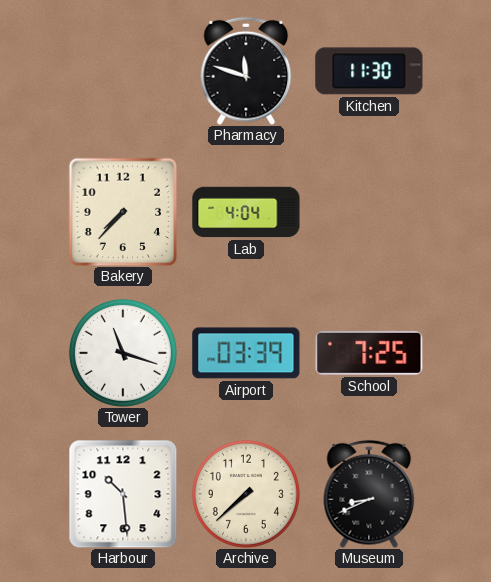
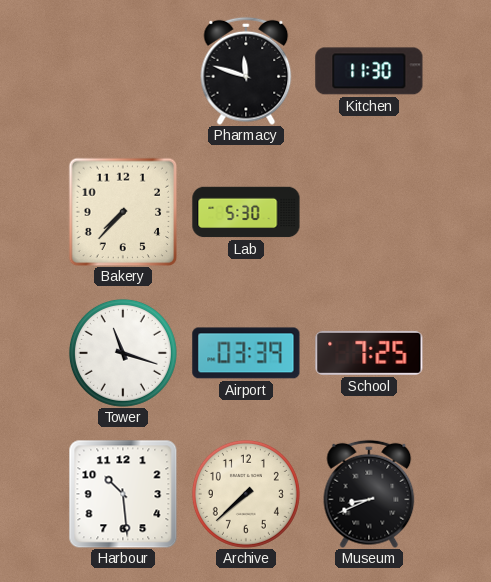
Lab: 4:04 -> 5:30 (246, 212)
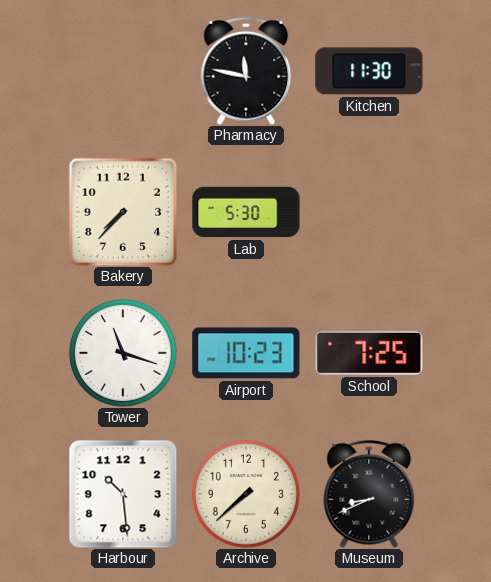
Pharmacy: 11:48 -> 11:47 (246, 71)
Airport: 03:39 -> 10:23 (246, 353)
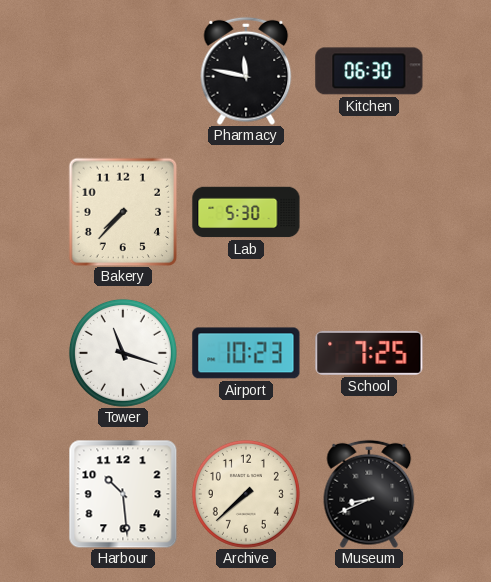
Kitchen: 11:30 -> 06:30 (369, 71)
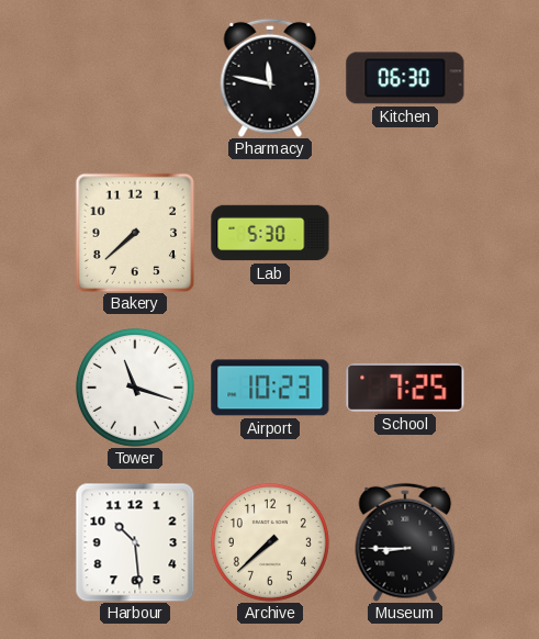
Bakery: 7:37 -> 7:38 (135, 233)
Museum: 8:41 -> 8:45 (405, 542)
